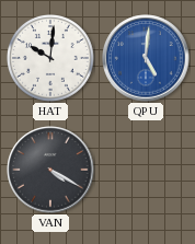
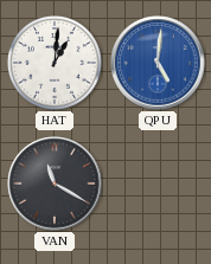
HAT: 10:01 -> 1:01 (55, 63)
VAN: 4:20 -> 11:20 (55, 183)
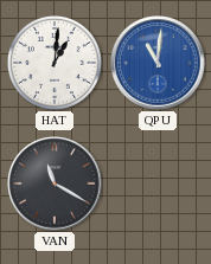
QPU: 5:01 -> 11:01 (158, 63)
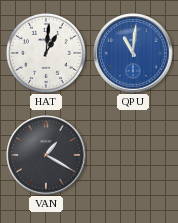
VAN: 11:20 -> 1:20 (46, 155)
